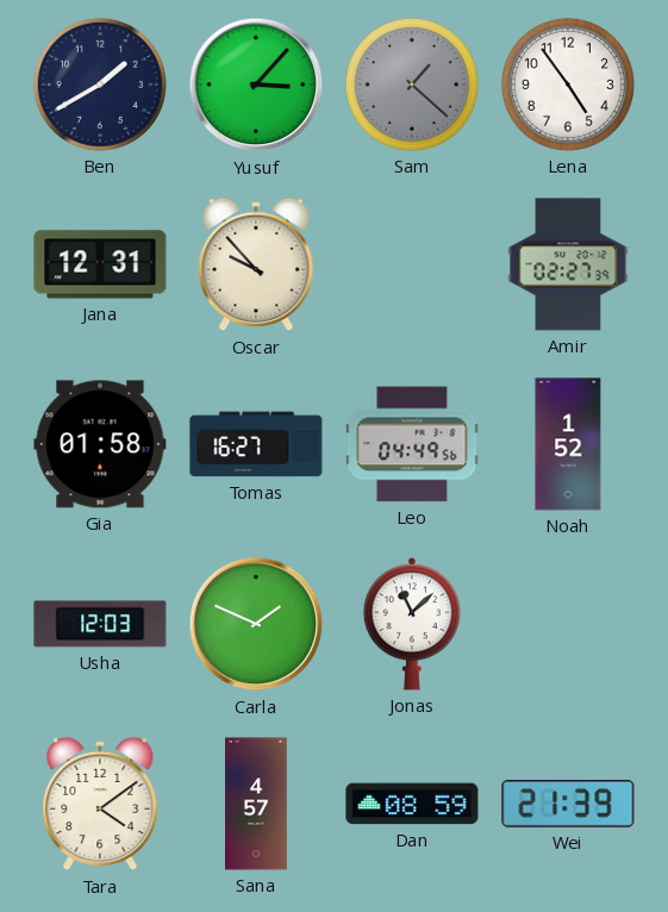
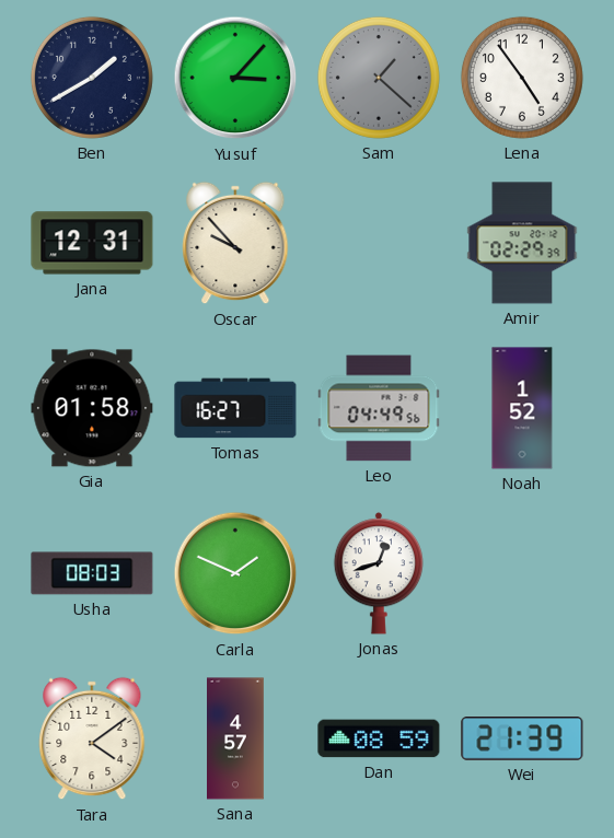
Amir: 02:27 -> 02:29 (522, 243)
Usha: 12:03 -> 08:03 (92, 573)
Jonas: 11:08 -> 12:42 (379, 573)
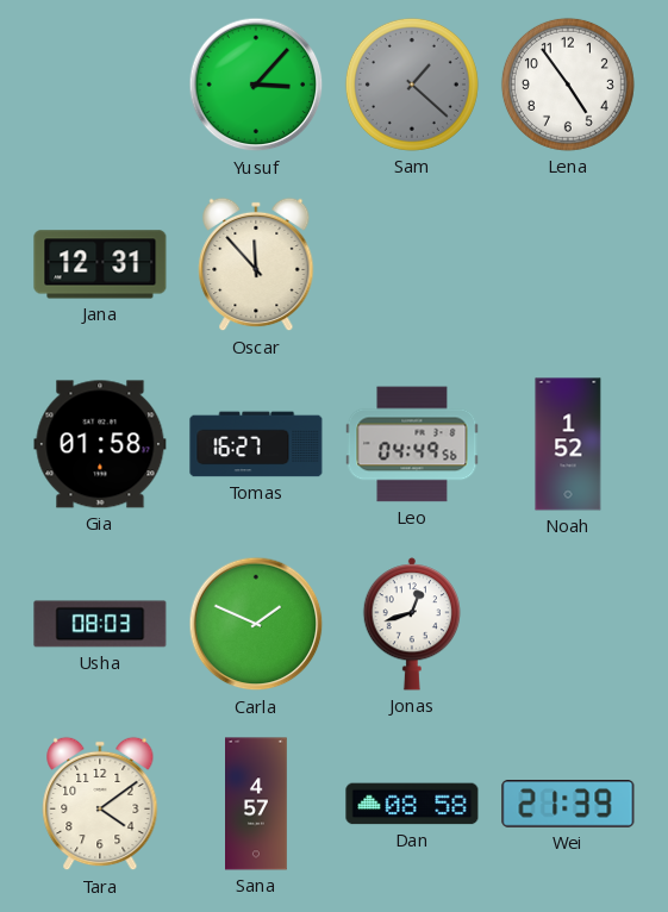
Ben: 1:40 -> none (92, 78)
Oscar: 9:53 -> 11:53 (256, 264)
Amir: 02:29 -> none (522, 243)
Dan: 08:59 -> 08:58 (412, 804)
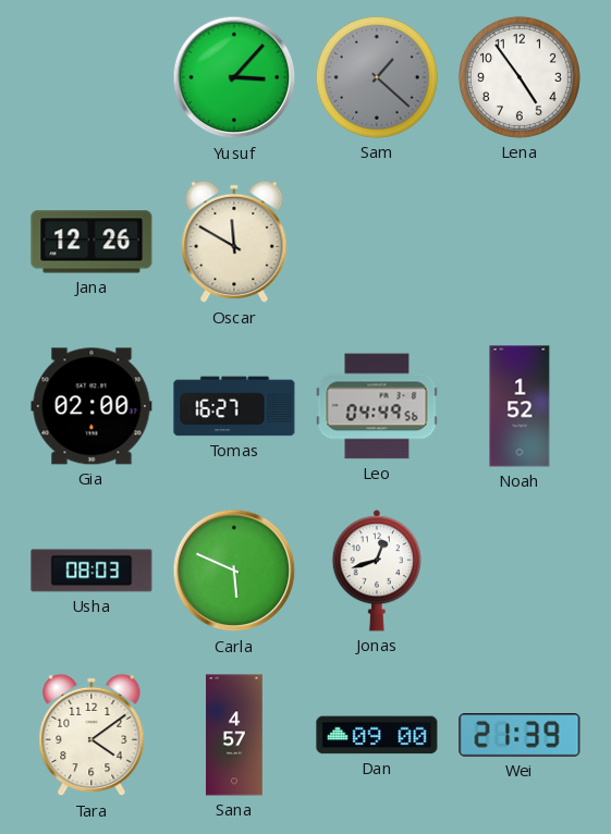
Jana: 12:31 -> 12:26 (91, 242)
Oscar: 11:53 -> 11:50 (234, 242)
Gia: 01:58 -> 02:00 (91, 406)
Carla: 1:49 -> 5:49 (234, 571)
Dan: 08:58 -> 09:00 (377, 735)
